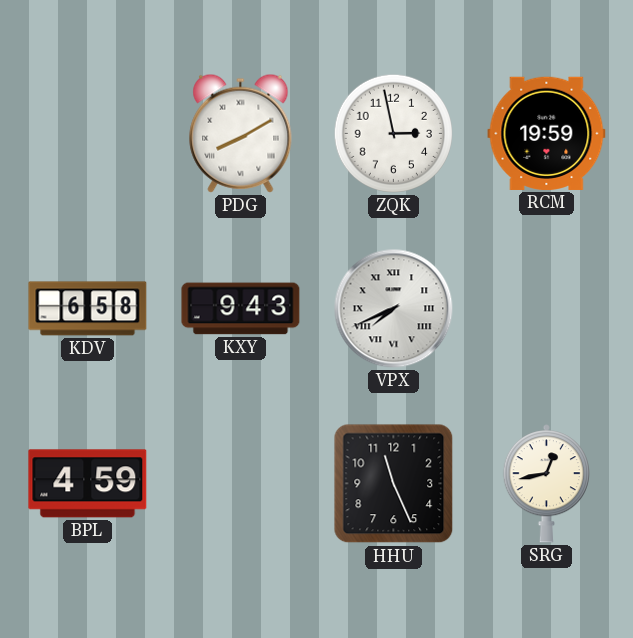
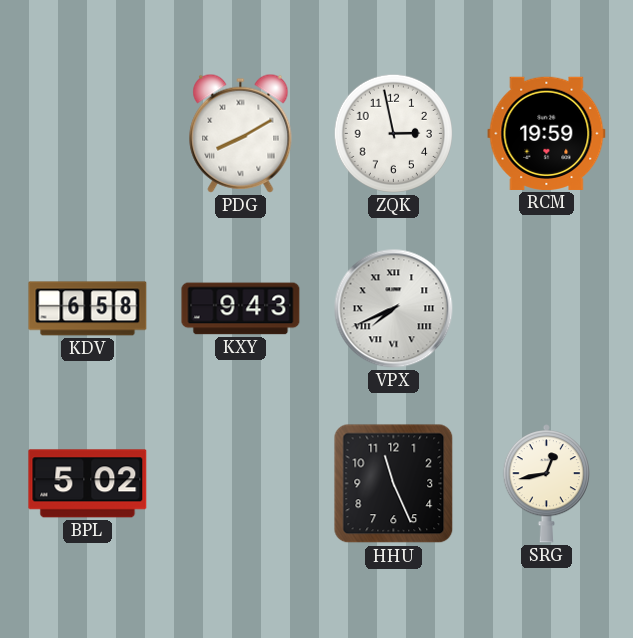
BPL: 4:59 -> 5:02 (88, 484)
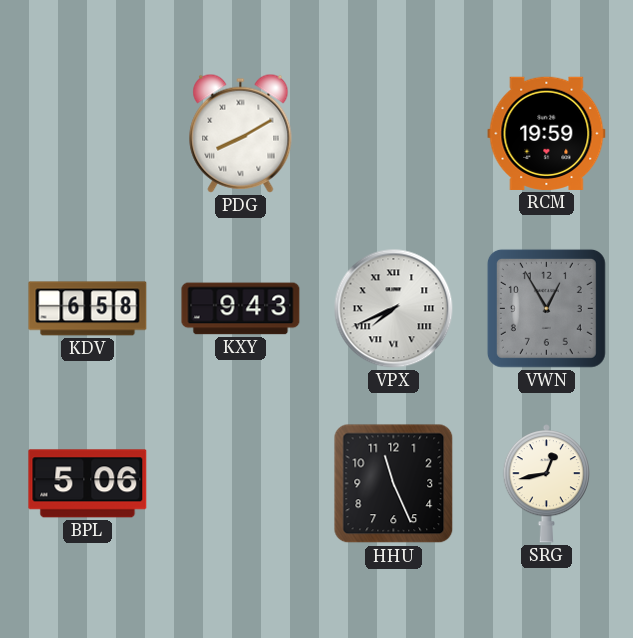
ZQK: 2:58 -> none (393, 133)
VWN: none -> 12:55 (546, 308)
BPL: 5:02 -> 5:06 (88, 484)
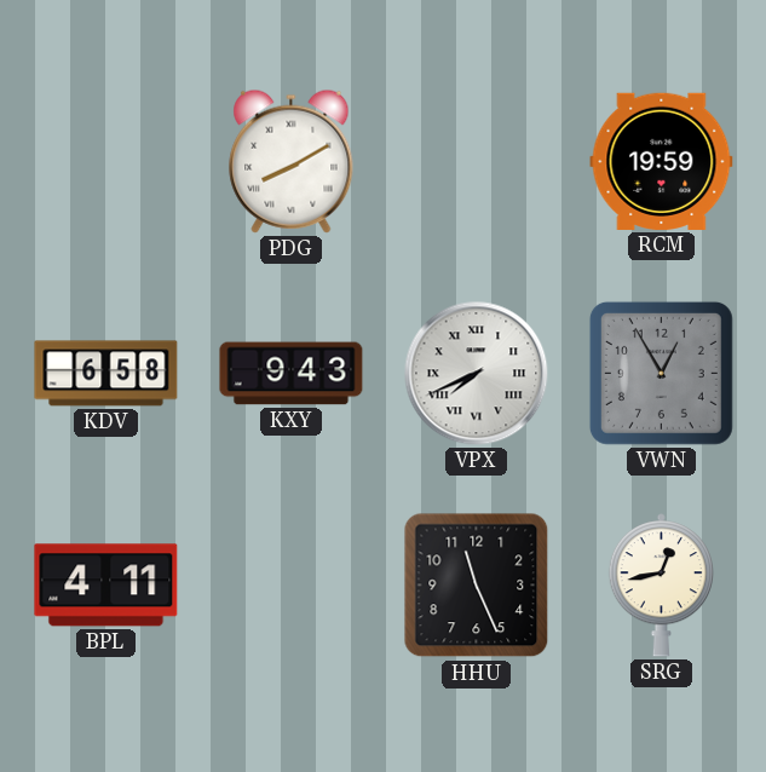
BPL: 5:06 -> 4:11 (106, 586)
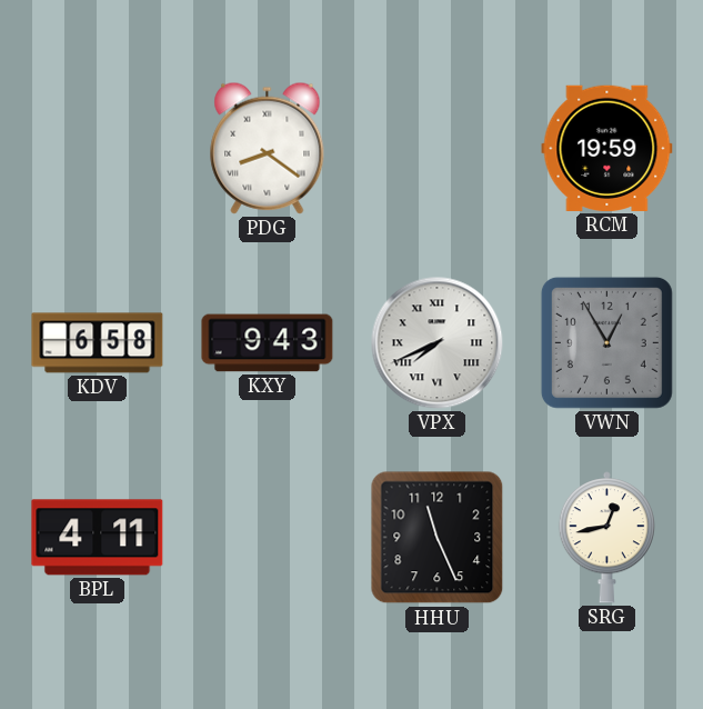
PDG: 8:10 -> 8:21 (268, 148)
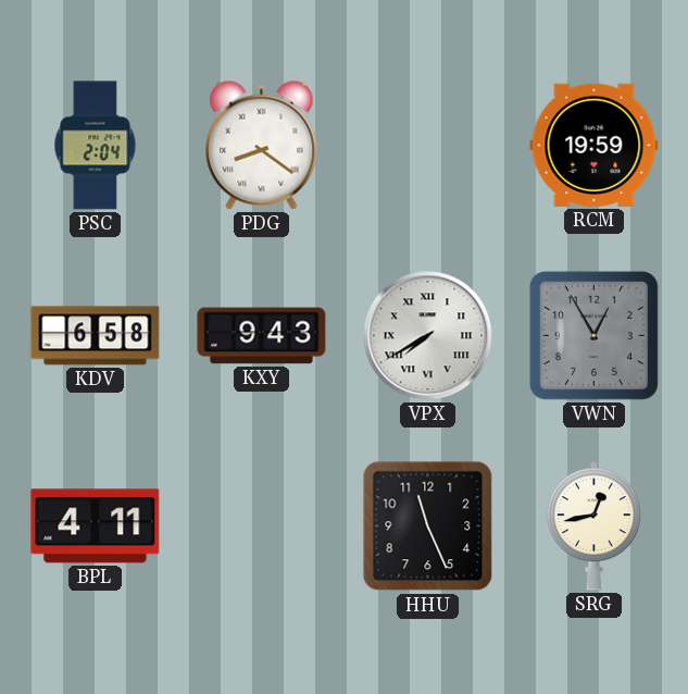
PSC: none -> 2:04 (96, 146)
VPX: 7:41 -> 7:40 (428, 336)
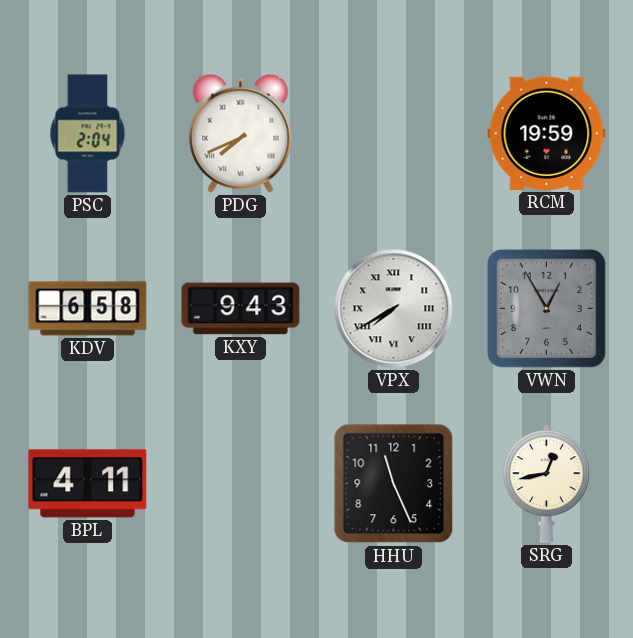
PDG: 8:21 -> 7:41 (241, 133)
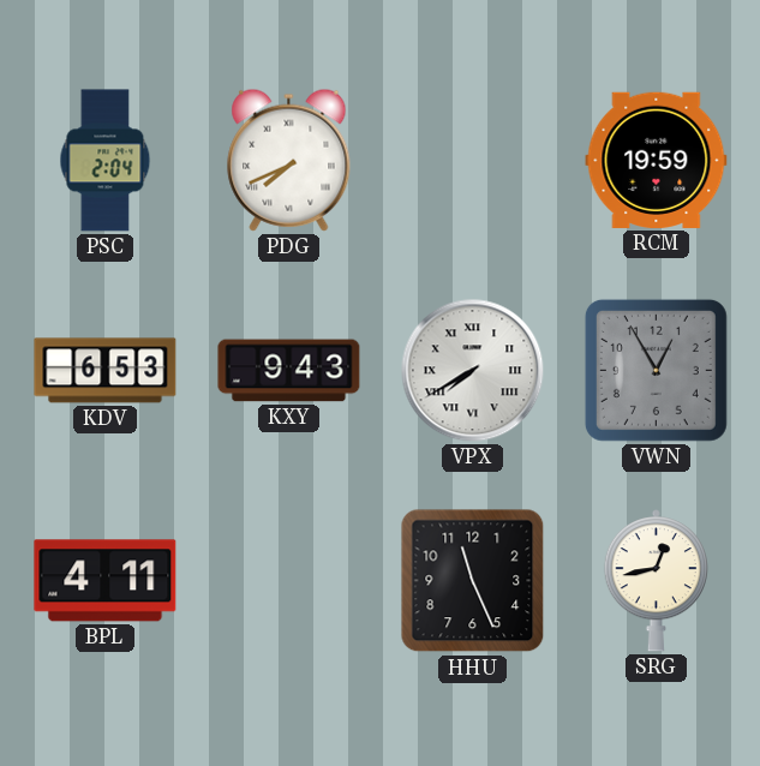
KDV: 6:58 -> 6:53 (106, 371)
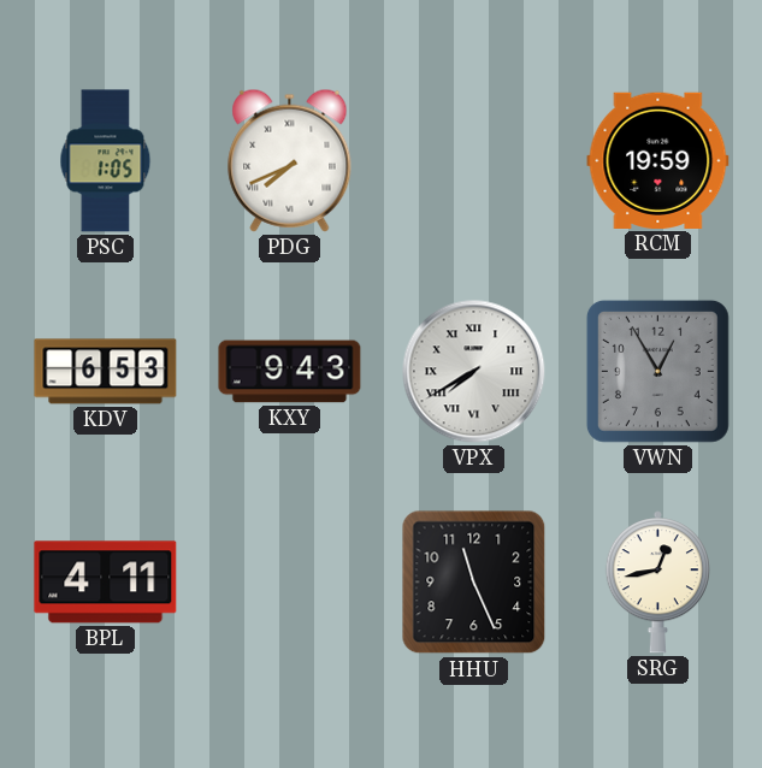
PSC: 2:04 -> 1:05 (106, 161)
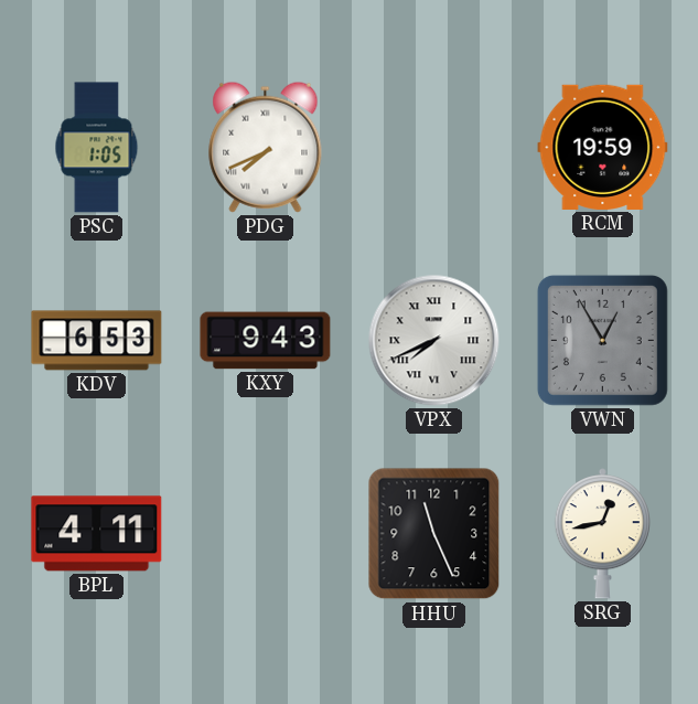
VPX: 7:40 -> 7:41 (434, 341)
